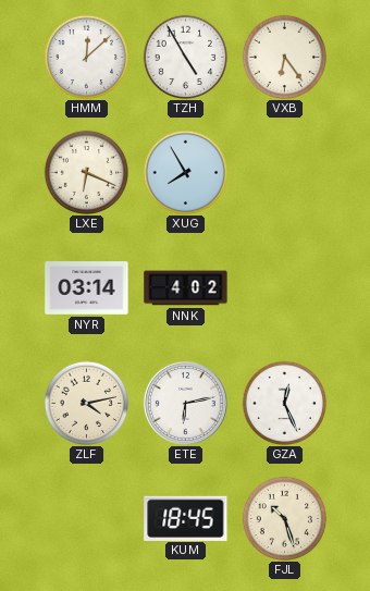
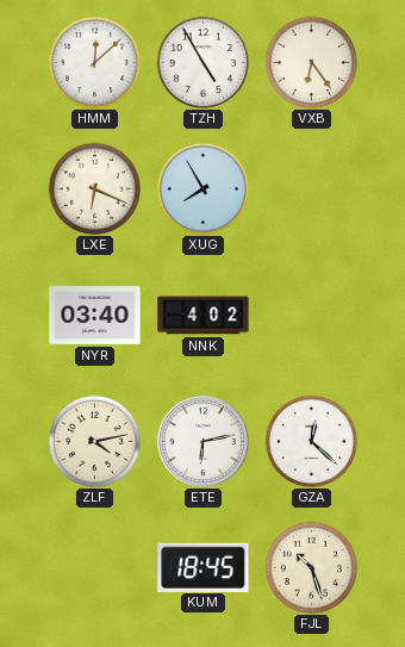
NYR: 03:14 -> 03:40 (95, 316)
GZA: 12:26 -> 12:22 (311, 441)
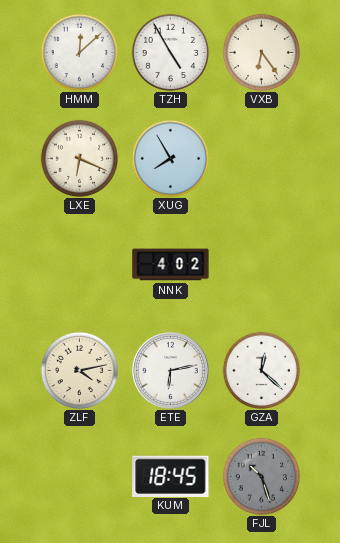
NYR: 03:40 -> none (95, 316)
FJL dial: cream -> grey (261, 476)
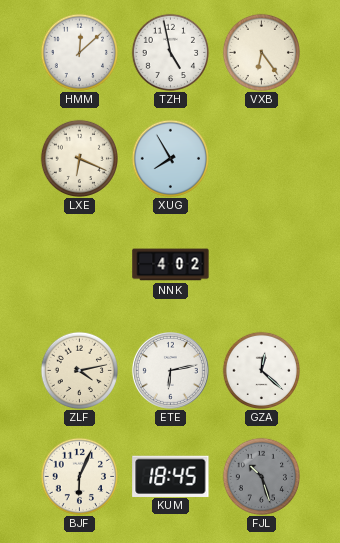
TZH: 4:55 -> 4:58 (170, 52)
BJF: none -> 6:04 (79, 476)
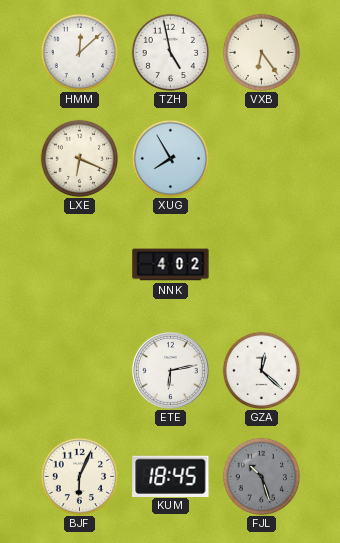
ZLF: 4:13 -> none (79, 370)
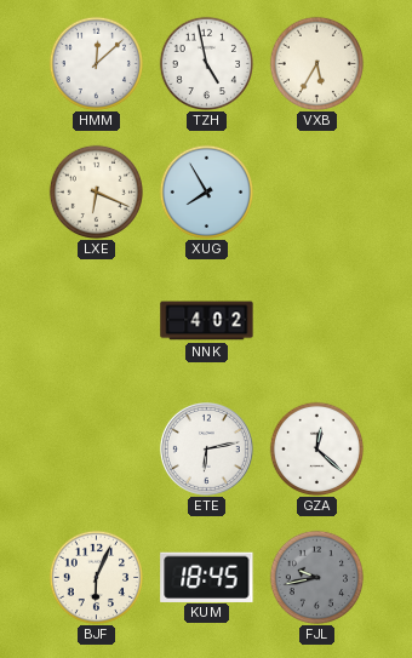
VXB: 6:24 -> 5:35 (316, 63)
FJL: 10:27 -> 9:43 (316, 577)
